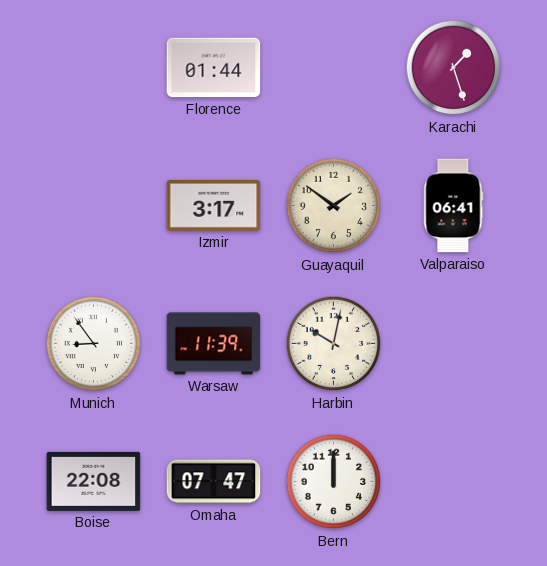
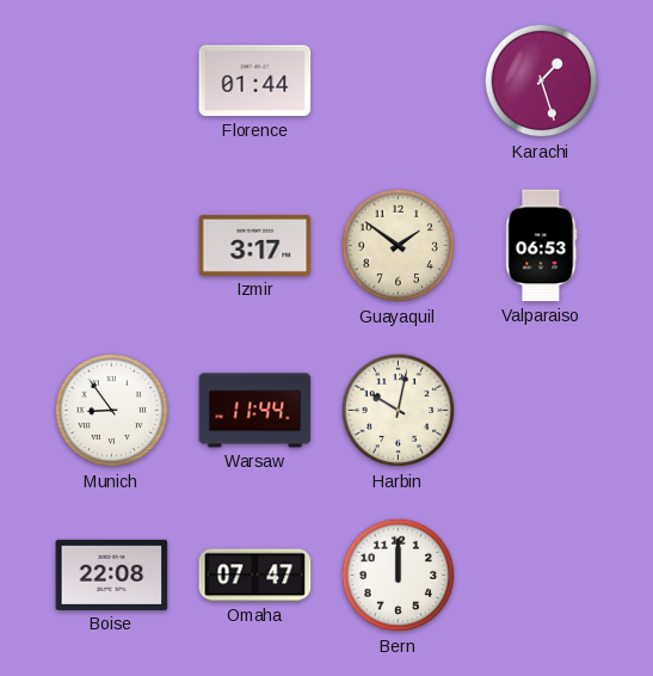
Valparaiso: 06:41 -> 06:53 (542, 246)
Warsaw: 11:39 -> 11:44 (255, 411)
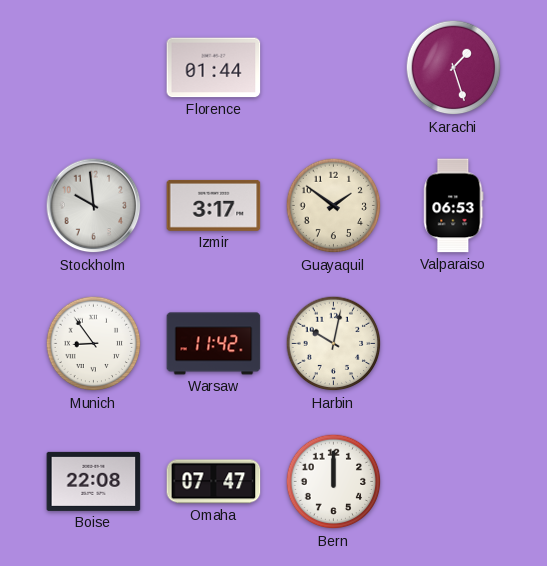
Stockholm: none -> 9:59 (94, 206)
Warsaw: 11:44 -> 11:42 (214, 344)
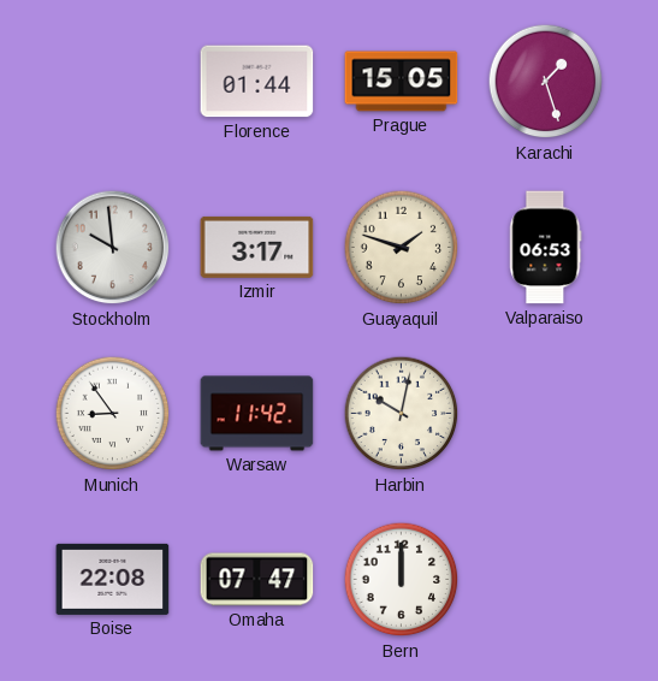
Prague: none -> 15:05 (402, 82)
Guayaquil: 1:51 -> 1:48 (402, 248)
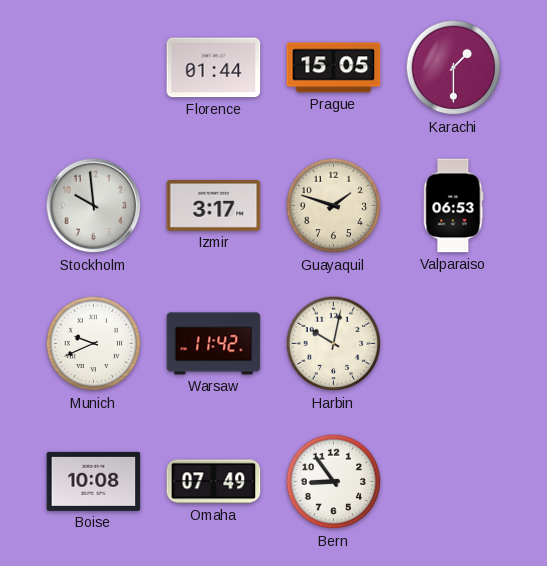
Karachi: 1:27 -> 1:30 (454, 68)
Munich: 8:54 -> 9:41 (94, 344)
Boise: 22:08 -> 10:08 (94, 481)
Omaha: 07:47 -> 07:49 (214, 482)
Bern: 12:00 -> 8:54 (334, 482)
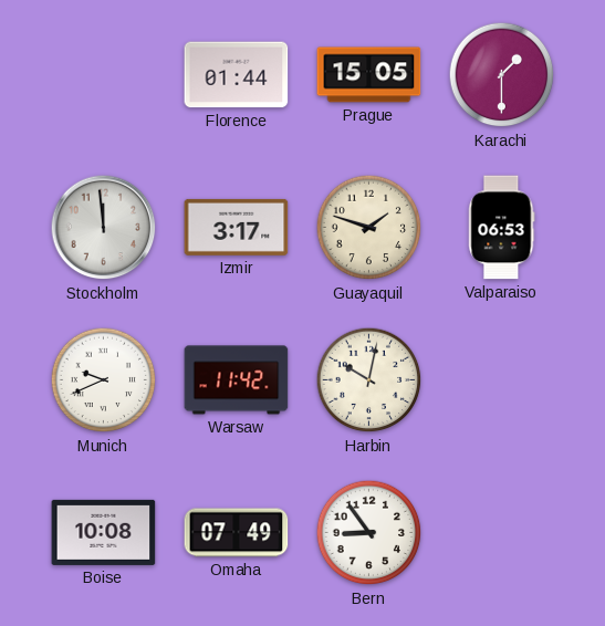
Stockholm: 9:59 -> 11:59 (104, 228)
